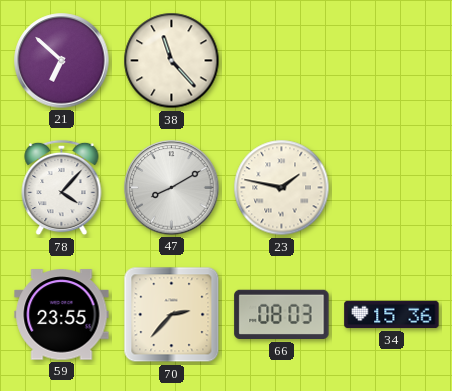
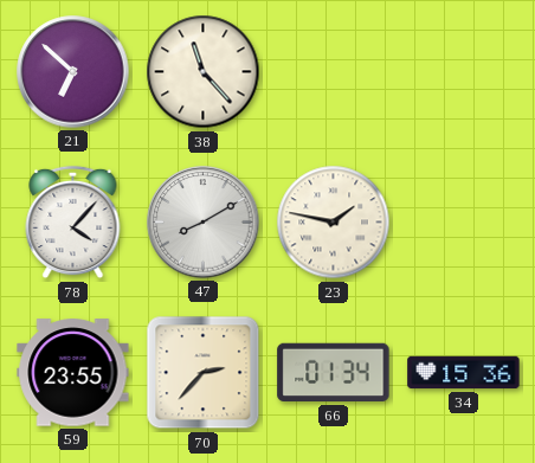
66: 08:03 -> 01:34 (334, 373)
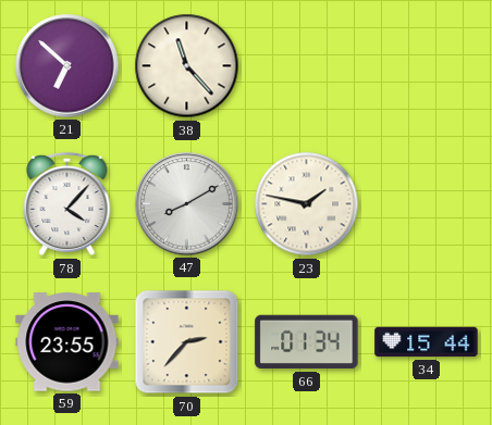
34: 15:36 -> 15:44 (427, 342)
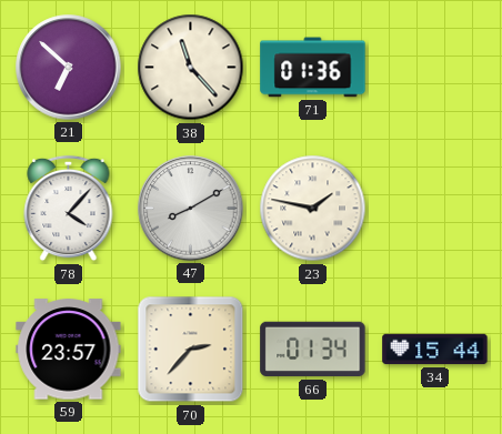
71: none -> 01:36 (313, 68)
59: 23:55 -> 23:57 (69, 350)
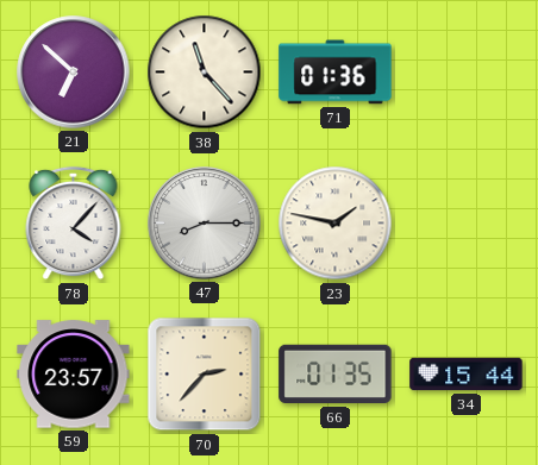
47: 8:10 -> 8:15 (205, 224)
66: 01:34 -> 01:35 (336, 375)
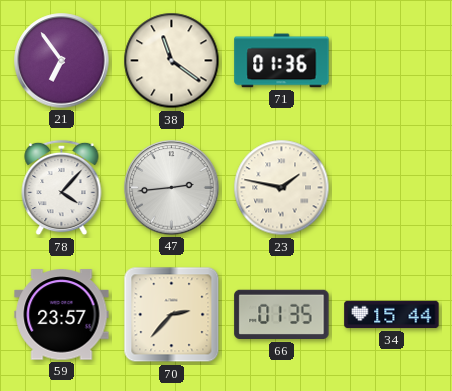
21: 6:52 -> 6:54 (62, 61)
38: 11:23 -> 11:21 (172, 61)
47: 8:15 -> 2:44 (172, 188)
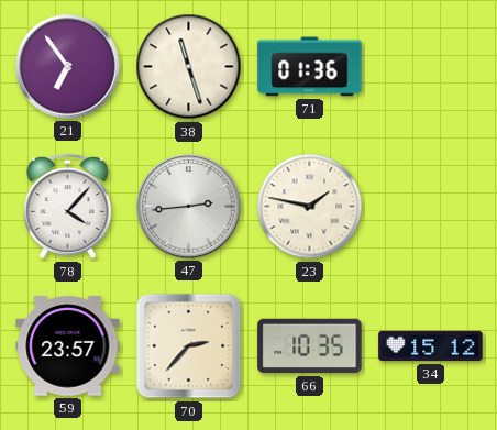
38: 11:21 -> 11:27 (189, 67)
66: 01:35 -> 10:35 (310, 346)
34: 15:44 -> 15:12 (431, 346)
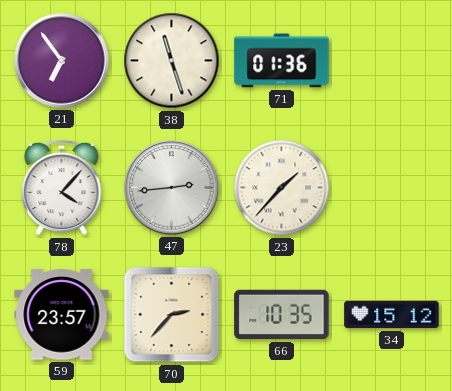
23: 1:47 -> 1:37 (282, 188)
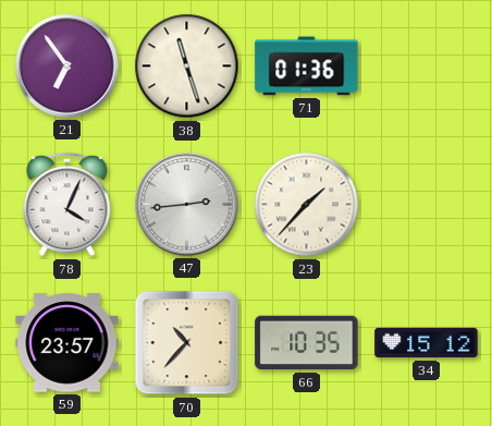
78: 4:07 -> 4:04 (67, 205)
70: 2:37 -> 10:37 (187, 343)
